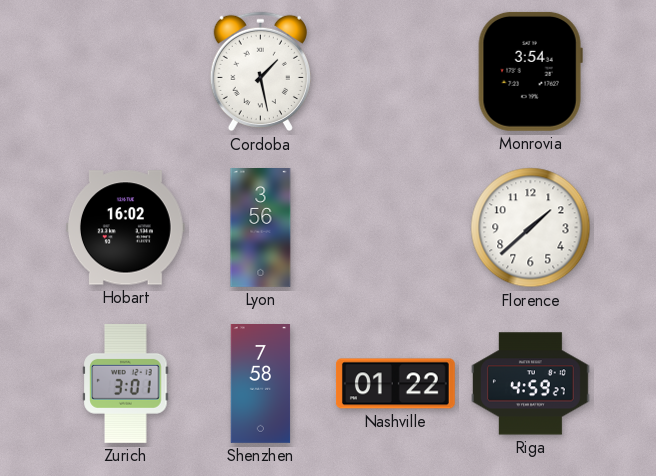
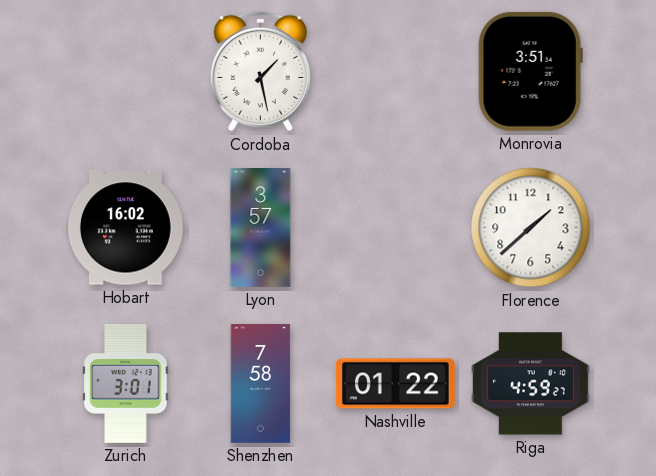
Monrovia: 3:54 -> 3:51 (530, 71)
Lyon: 3:56 -> 3:57 (261, 228)
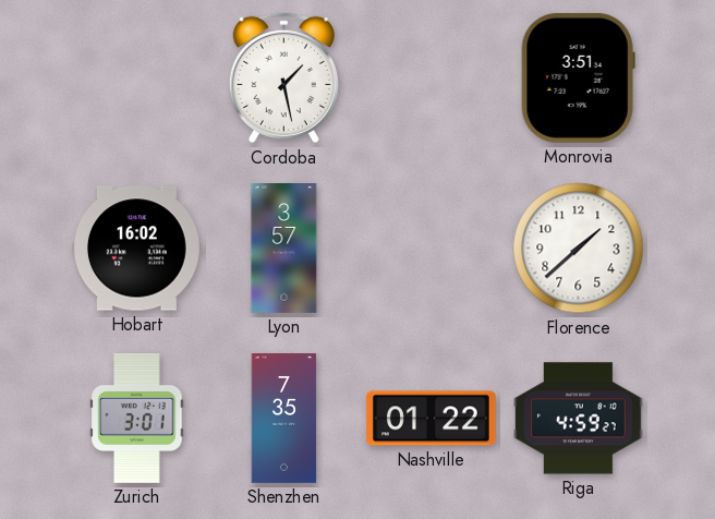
Shenzhen: 7:58 -> 7:35 (284, 419)
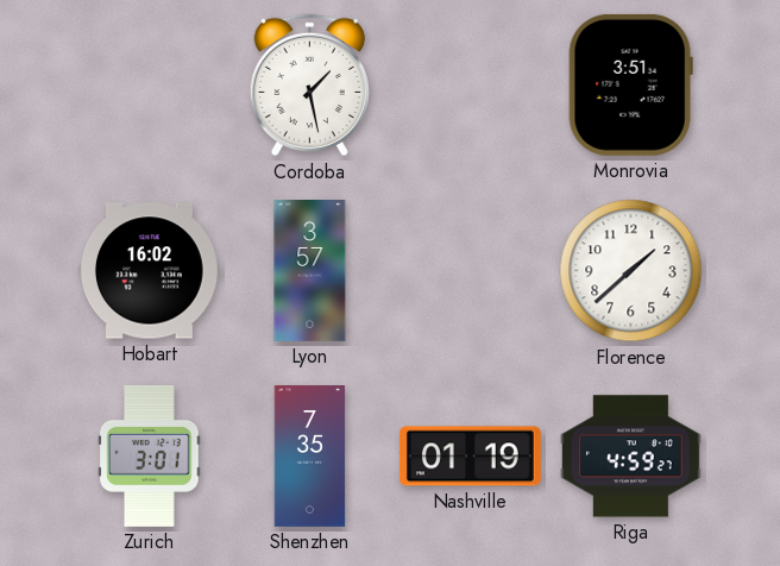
Nashville: 01:22 -> 01:19 (470, 457)
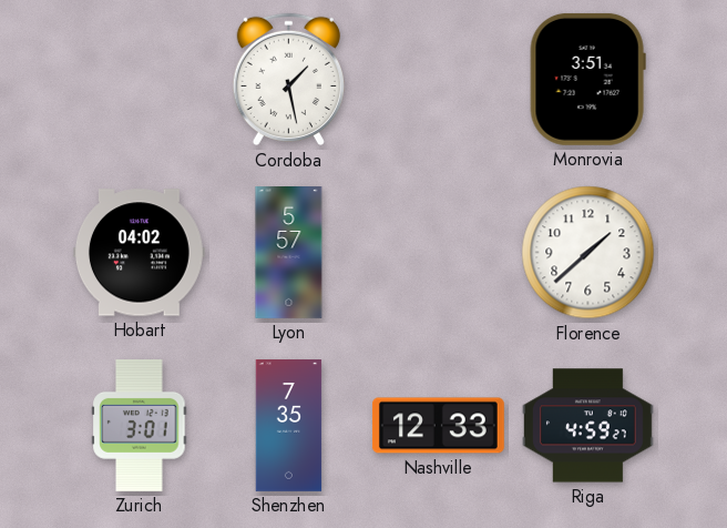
Hobart: 16:02 -> 04:02 (139, 253)
Lyon: 3:57 -> 5:57 (289, 253)
Nashville: 01:19 -> 12:33 (438, 426)
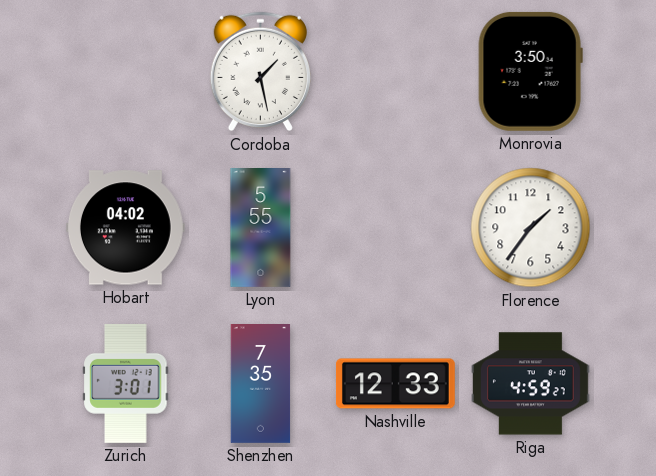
Monrovia: 3:51 -> 3:50 (530, 71)
Lyon: 5:57 -> 5:55 (261, 228)
Florence: 1:38 -> 1:36 (531, 228)
